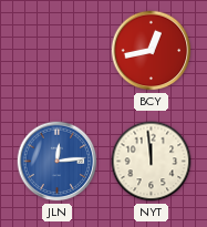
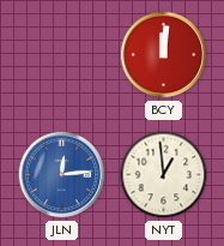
BCY: 12:43 -> 12:01 (164, 55)
NYT: 11:59 -> 12:59 (164, 175)
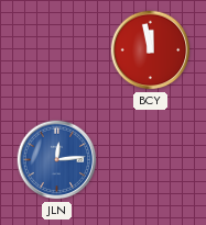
BCY: 12:01 -> 11:58 (151, 50)
NYT: 12:59 -> none (164, 175)
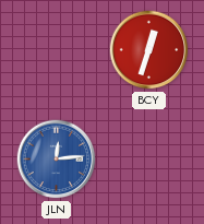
BCY: 11:58 -> 12:33 (149, 50)
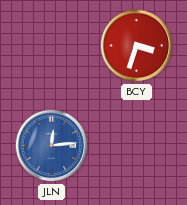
BCY: 12:33 -> 3:33 (137, 46)
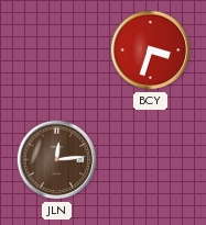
JLN dial: blue -> brown (57, 160)
